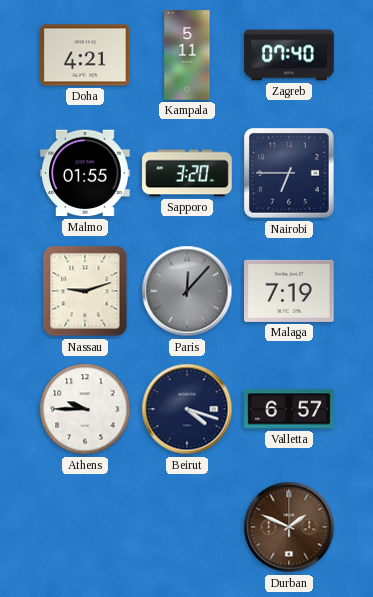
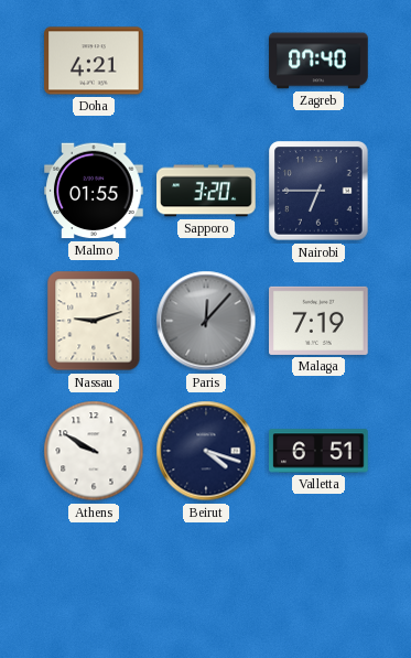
Kampala: 5:11 -> none (187, 55)
Athens: 9:45 -> 9:50 (94, 451)
Valletta: 6:57 -> 6:51 (318, 451)
Durban: 1:49 -> none (289, 527)
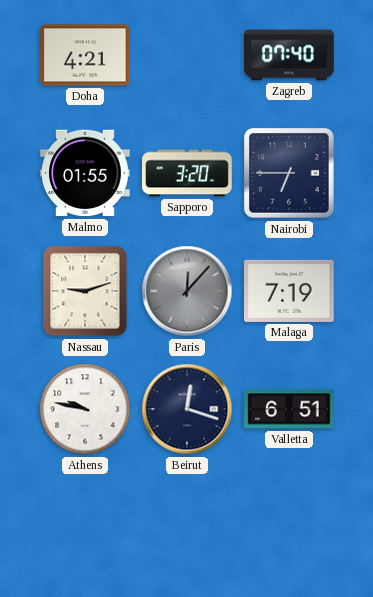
Athens: 9:50 -> 9:47 (85, 409)
Beirut: 4:18 -> 12:18 (187, 409)
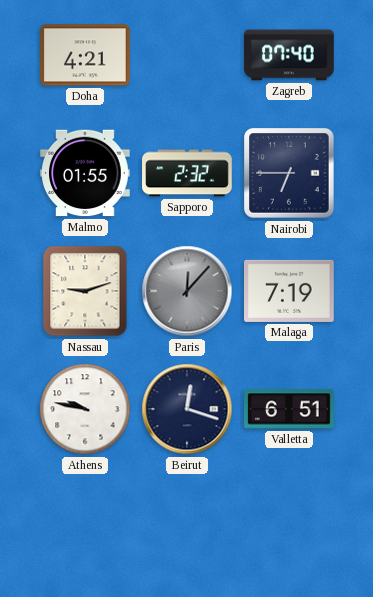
Sapporo: 3:20 -> 2:32 (187, 173)
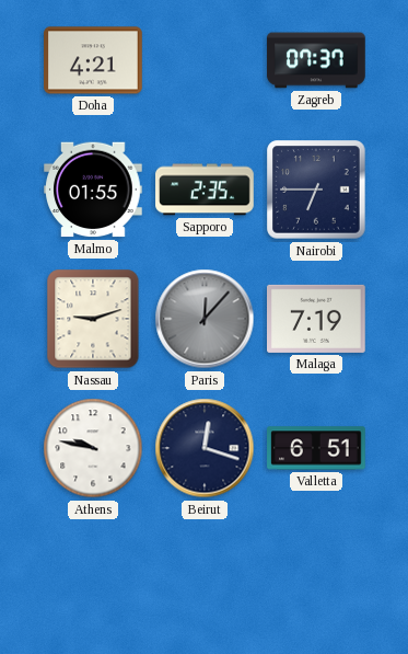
Zagreb: 07:40 -> 07:37 (316, 60)
Sapporo: 2:32 -> 2:35 (205, 190)
